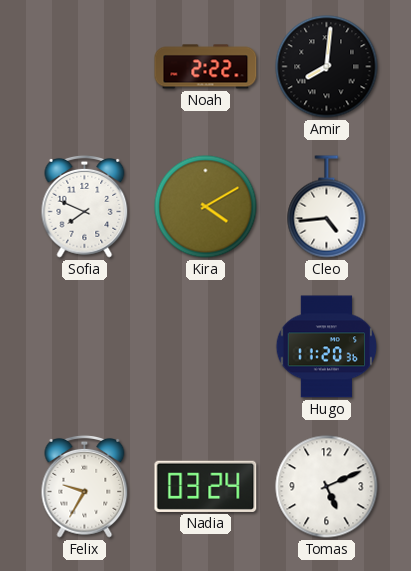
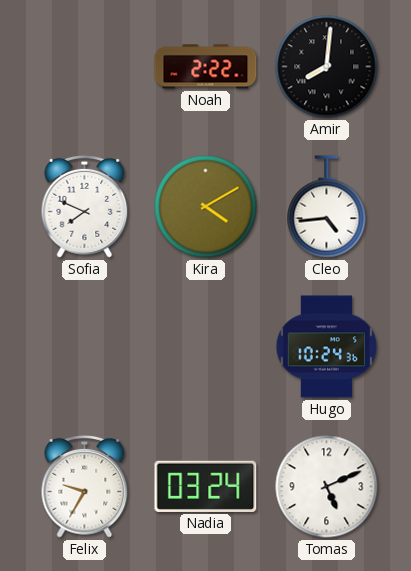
Hugo: 11:20 -> 10:24 (327, 347)
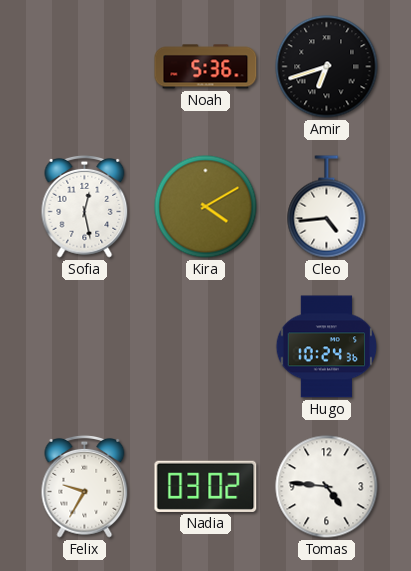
Noah: 2:22 -> 5:36 (206, 67)
Amir: 8:01 -> 6:42 (327, 67)
Sofia: 7:49 -> 12:28 (85, 206)
Nadia: 03:24 -> 03:02 (206, 486)
Tomas: 5:11 -> 4:46 (327, 487)
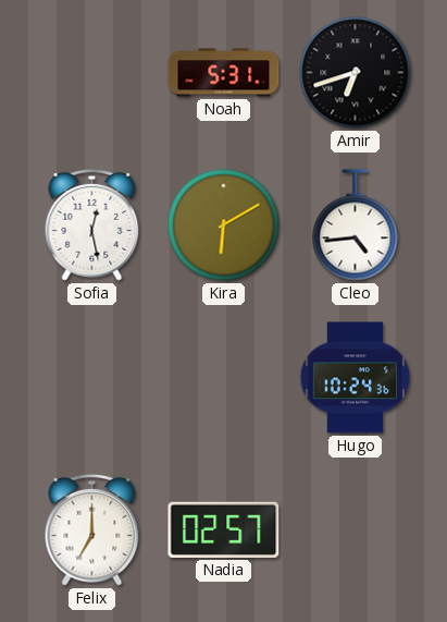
Noah: 5:36 -> 5:31 (224, 73)
Kira: 4:10 -> 6:10 (224, 225)
Felix: 9:35 -> 7:00 (92, 529)
Nadia: 03:02 -> 02:57 (224, 529)
Tomas: 4:46 -> none (327, 487)
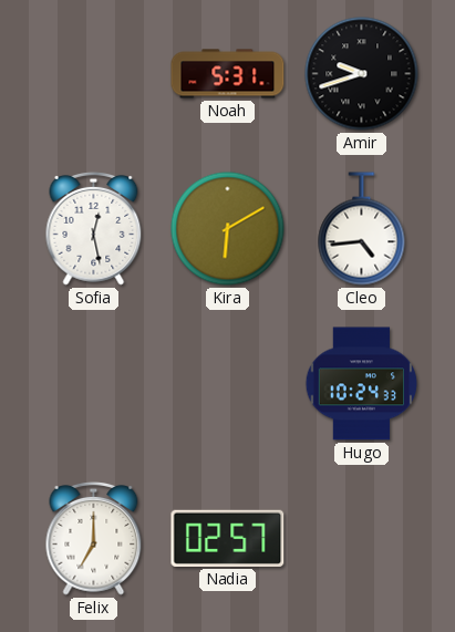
Amir: 6:42 -> 9:42 (362, 74)
Hugo: 10:24:36 -> 10:24:33 (362, 384)
